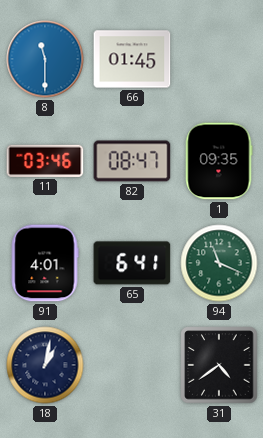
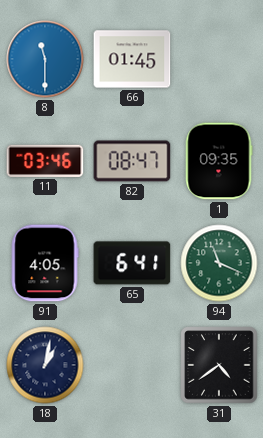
91: 4:01 -> 4:05 (45, 263)
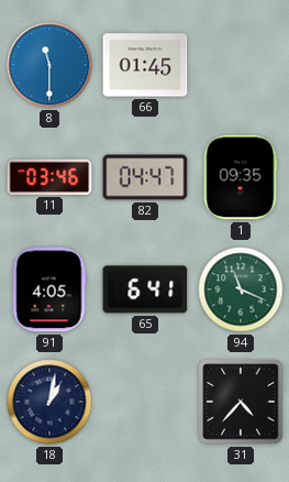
82: 08:47 -> 04:47 (145, 177)
31: 4:39 -> 4:37 (241, 402)
